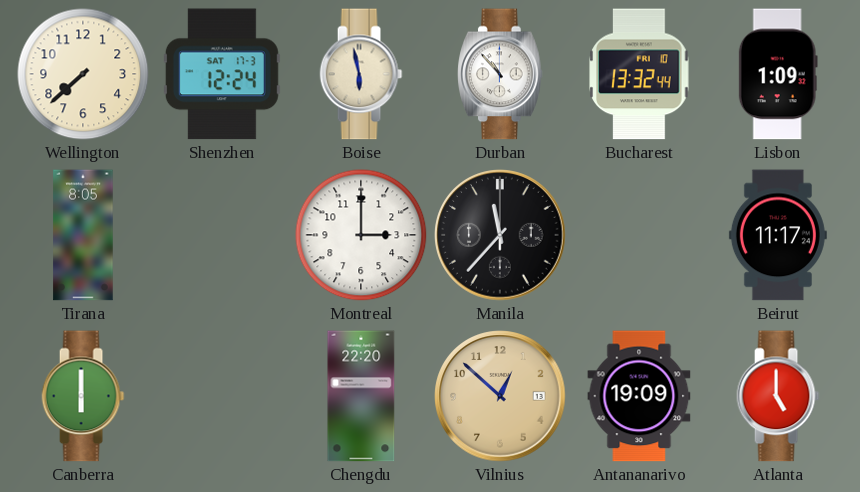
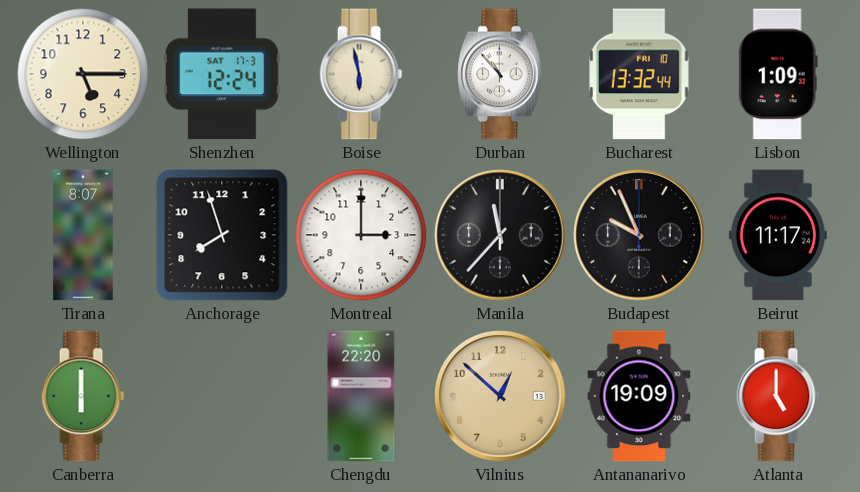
Wellington: 7:38 -> 5:15 (83, 74)
Tirana: 8:05 -> 8:07 (83, 235)
Anchorage: none -> 7:57 (222, 235)
Budapest: none -> 9:56 (639, 235)
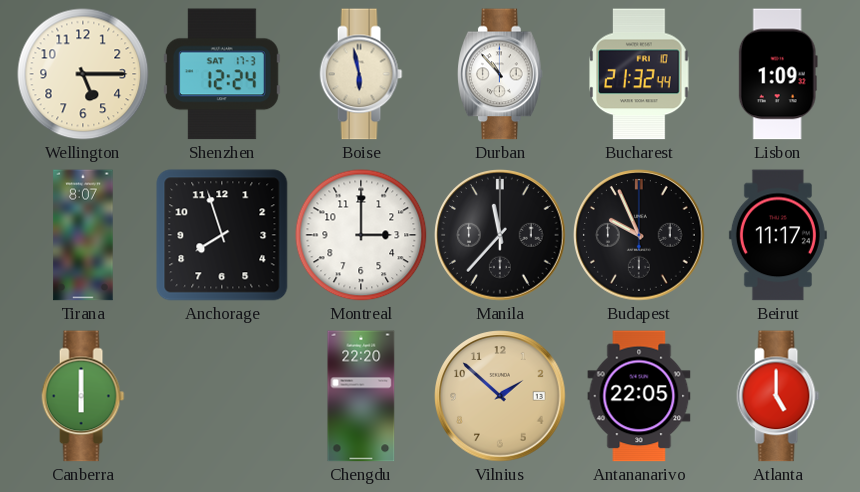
Bucharest: 13:32 -> 21:32 (639, 74)
Vilnius: 12:52 -> 1:52 (500, 396)
Antananarivo: 19:09 -> 22:05 (639, 396)
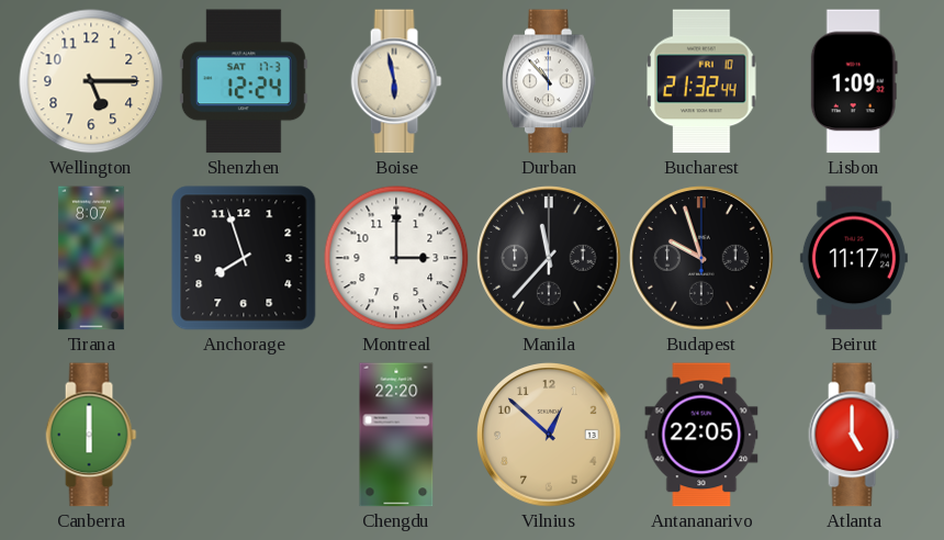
Budapest: 9:56 -> 9:57 (701, 258)
Vilnius: 1:52 -> 12:52 (549, 435)
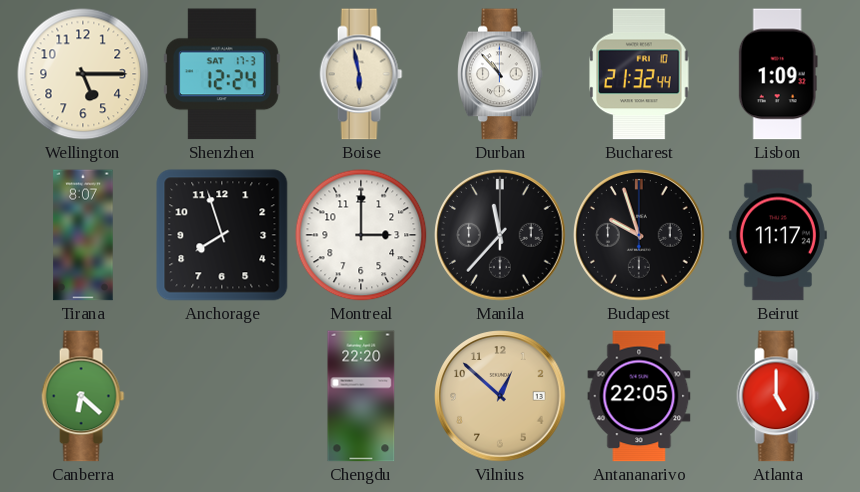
Canberra: 6:00 -> 6:22 (83, 396)
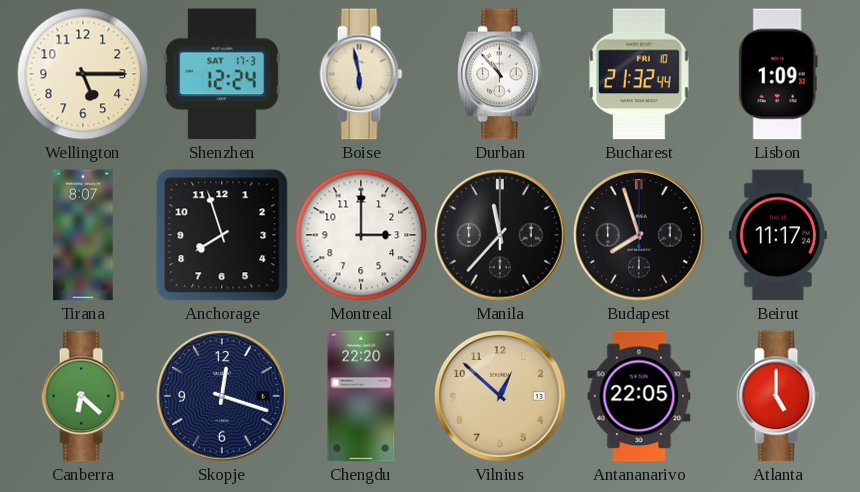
Budapest: 9:57 -> 7:57 (639, 235)
Skopje: none -> 12:18 (222, 396)
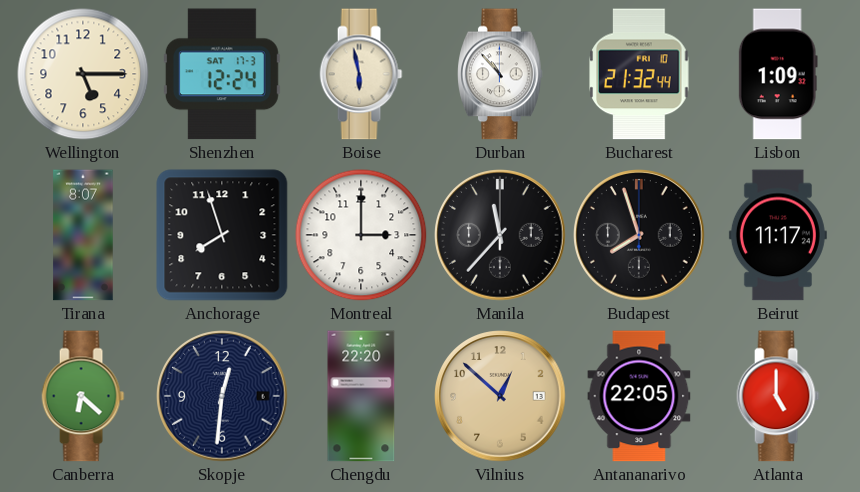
Skopje: 12:18 -> 12:31 (222, 396)
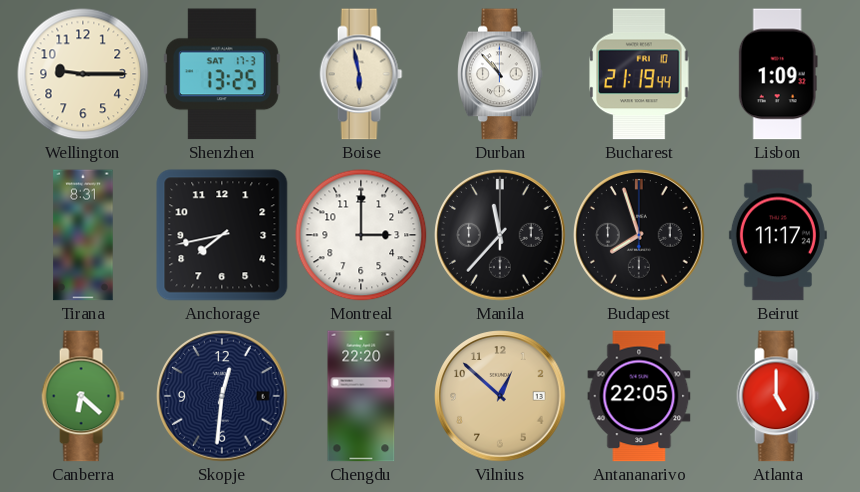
Wellington: 5:15 -> 9:15 (83, 74)
Shenzhen: 12:24 -> 13:25 (222, 74)
Bucharest: 21:32 -> 21:19 (639, 74)
Tirana: 8:07 -> 8:31 (83, 235)
Anchorage: 7:57 -> 7:43 (222, 235)
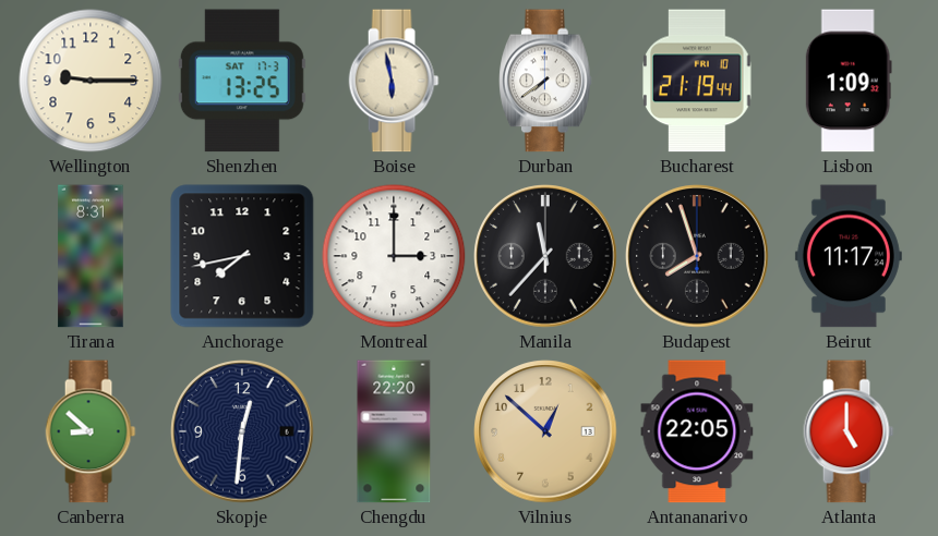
Durban: 10:53 -> 7:39 (546, 81)
Canberra: 6:22 -> 8:52 (91, 431)
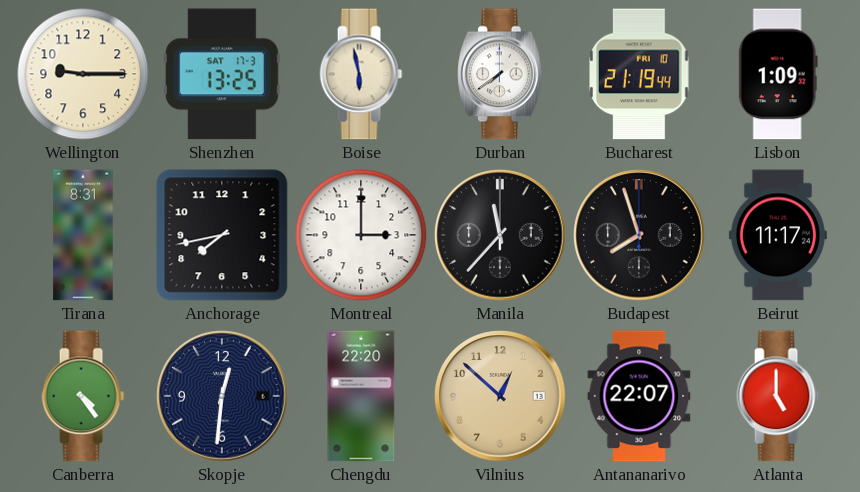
Canberra: 8:52 -> 4:24 (83, 396)
Antananarivo: 22:05 -> 22:07 (639, 396)
